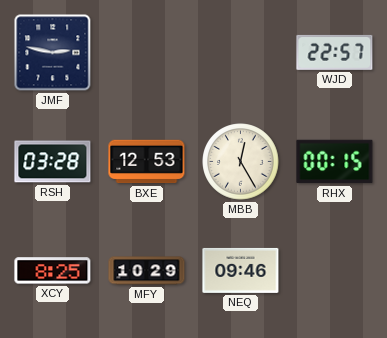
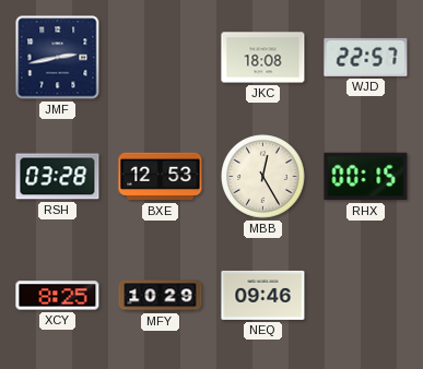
JMF: 2:47 -> 2:43 (58, 58)
JKC: none -> 18:08 (263, 58)
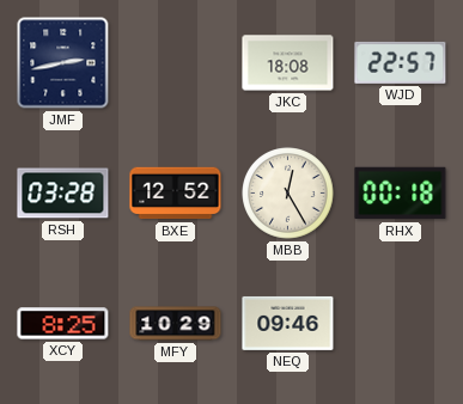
BXE: 12:53 -> 12:52 (176, 194)
RHX: 00:15 -> 00:18 (401, 194)
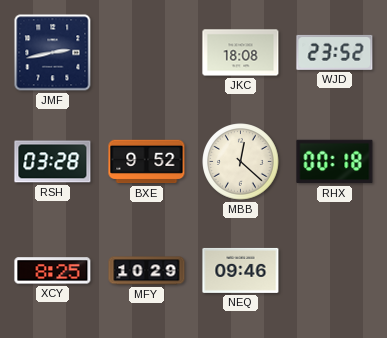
WJD: 22:57 -> 23:52 (335, 52)
BXE: 12:52 -> 9:52 (147, 162)
MBB: 12:25 -> 12:22 (241, 162)
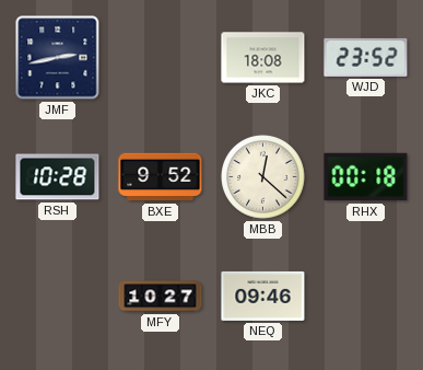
RSH: 03:28 -> 10:28 (58, 177)
XCY: 8:25 -> none (53, 271)
MFY: 10:29 -> 10:27 (161, 297)
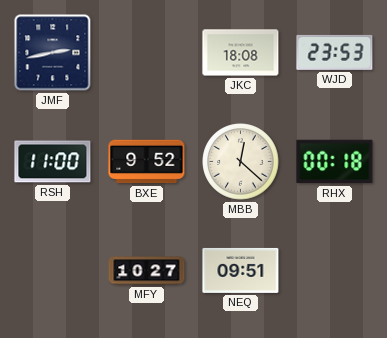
WJD: 23:52 -> 23:53 (335, 52)
RSH: 10:28 -> 11:00 (53, 162)
NEQ: 09:46 -> 09:51 (241, 270)
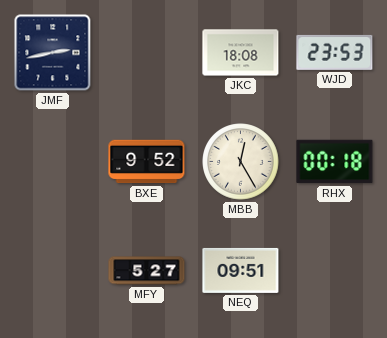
RSH: 11:00 -> none (53, 162)
MBB: 12:22 -> 12:25 (241, 162)
MFY: 10:27 -> 5:27 (147, 271)
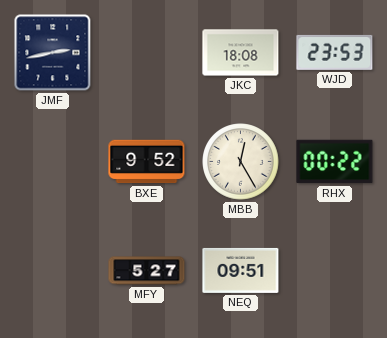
RHX: 00:18 -> 00:22 (335, 162)
